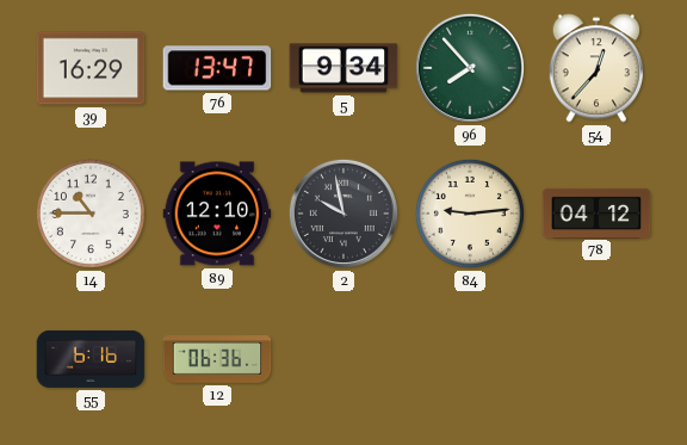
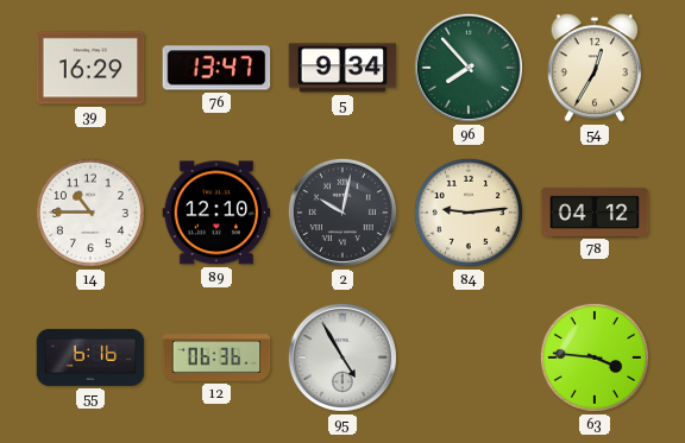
54: 12:37 -> 12:35 (593, 68)
2: 9:58 -> 10:02 (342, 213)
95: none -> 4:55 (342, 357)
63: none -> 3:46 (595, 357)
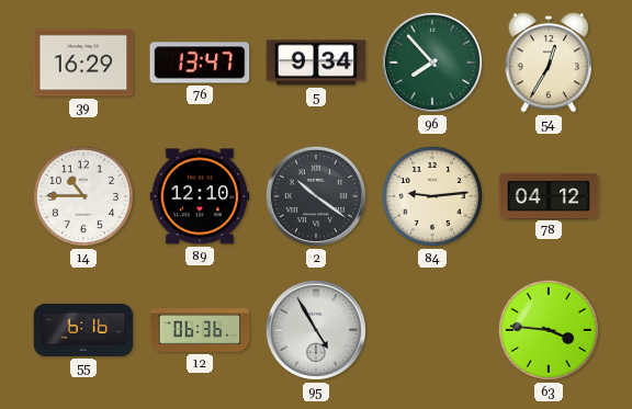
2: 10:02 -> 10:21 (316, 196)
